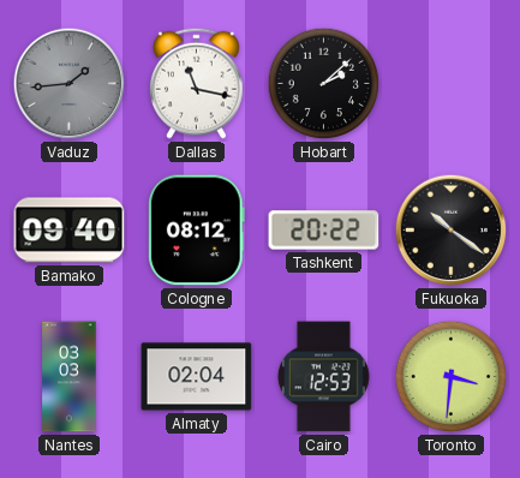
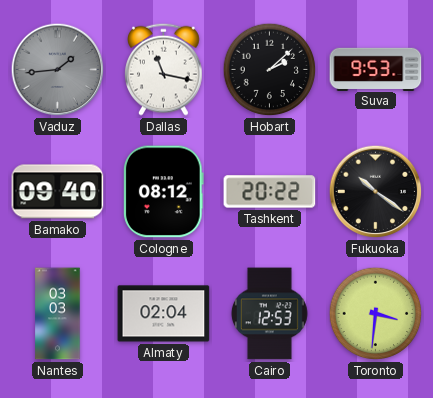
Suva: none -> 9:53 (376, 69)
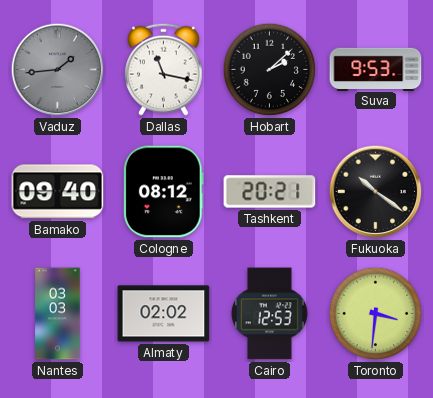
Tashkent: 20:22 -> 20:21 (270, 192)
Almaty: 02:04 -> 02:02 (164, 314)
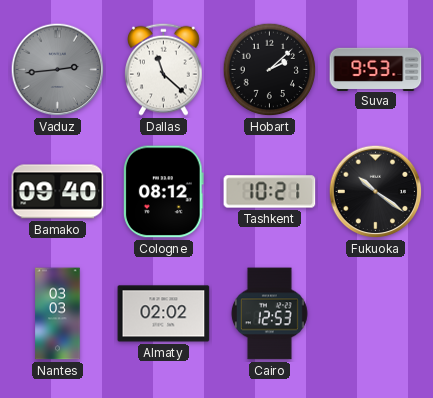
Vaduz: 1:44 -> 2:44 (58, 70)
Dallas: 11:17 -> 11:22 (164, 69)
Tashkent: 20:21 -> 10:21 (270, 192)
Toronto: 3:31 -> none (376, 314)
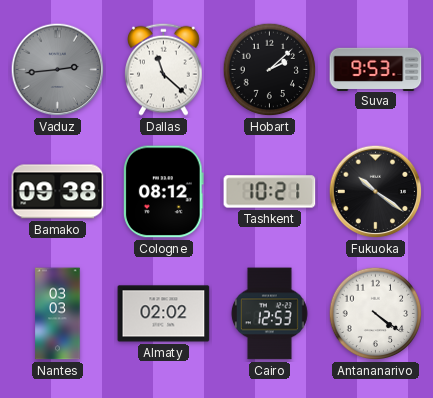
Bamako: 09:40 -> 09:38 (58, 192)
Antananarivo: none -> 4:21 (376, 314)
